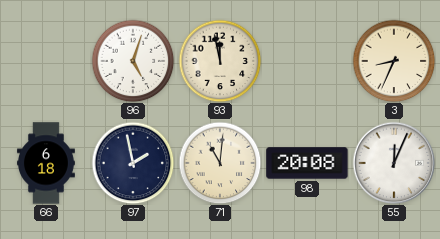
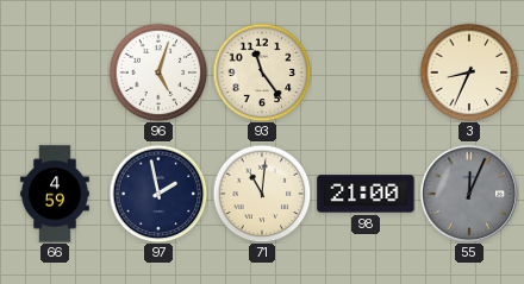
93: 11:58 -> 11:24 (262, 72)
66: 6:18 -> 4:59 (55, 194)
98: 20:08 -> 21:00 (366, 194)
55 dial: white -> grey (469, 194)
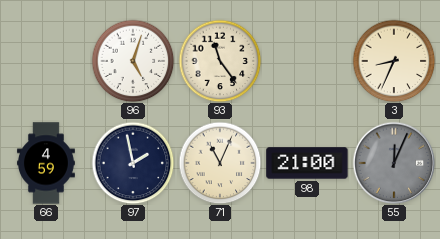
71: 11:01 -> 11:04 (220, 163)
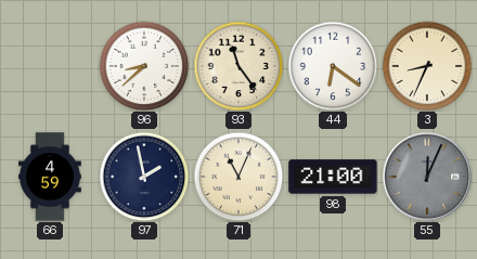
96: 5:03 -> 8:38 (144, 66)
44: none -> 6:21 (333, 66)
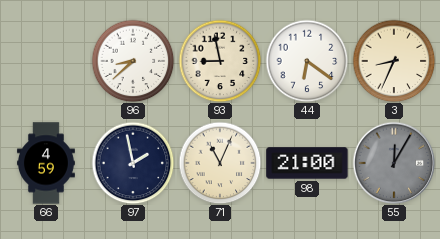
93: 11:24 -> 8:58 (220, 61)
55: 12:04 -> 12:05 (394, 163)
